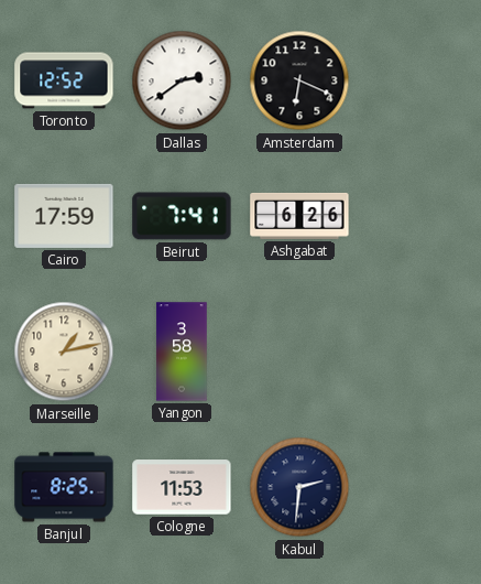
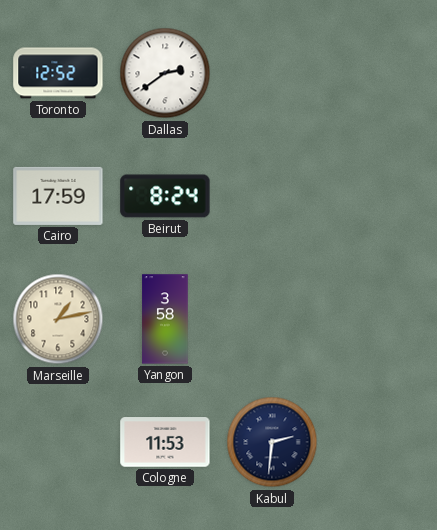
Amsterdam: 6:19 -> none (299, 80)
Beirut: 7:41 -> 8:24 (165, 196)
Ashgabat: 6:26 -> none (299, 216)
Banjul: 8:25 -> none (64, 487)
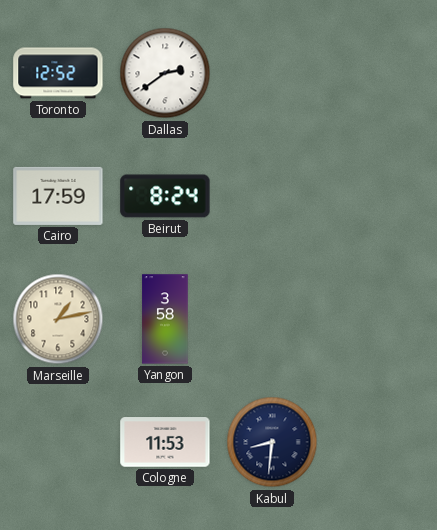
Kabul: 2:31 -> 8:31 (272, 442)
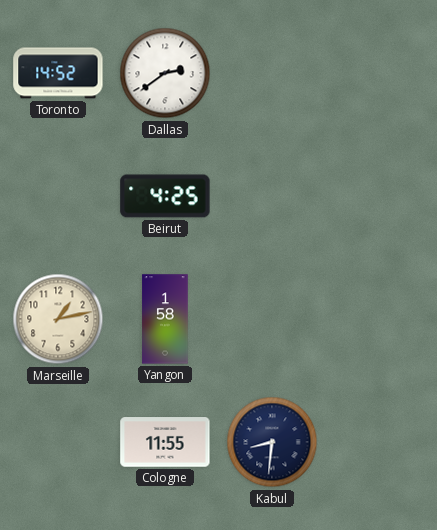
Toronto: 12:52 -> 14:52 (58, 73)
Cairo: 17:59 -> none (58, 196)
Beirut: 8:24 -> 4:25 (165, 196)
Yangon: 3:58 -> 1:58 (165, 319)
Cologne: 11:53 -> 11:55 (165, 442)
